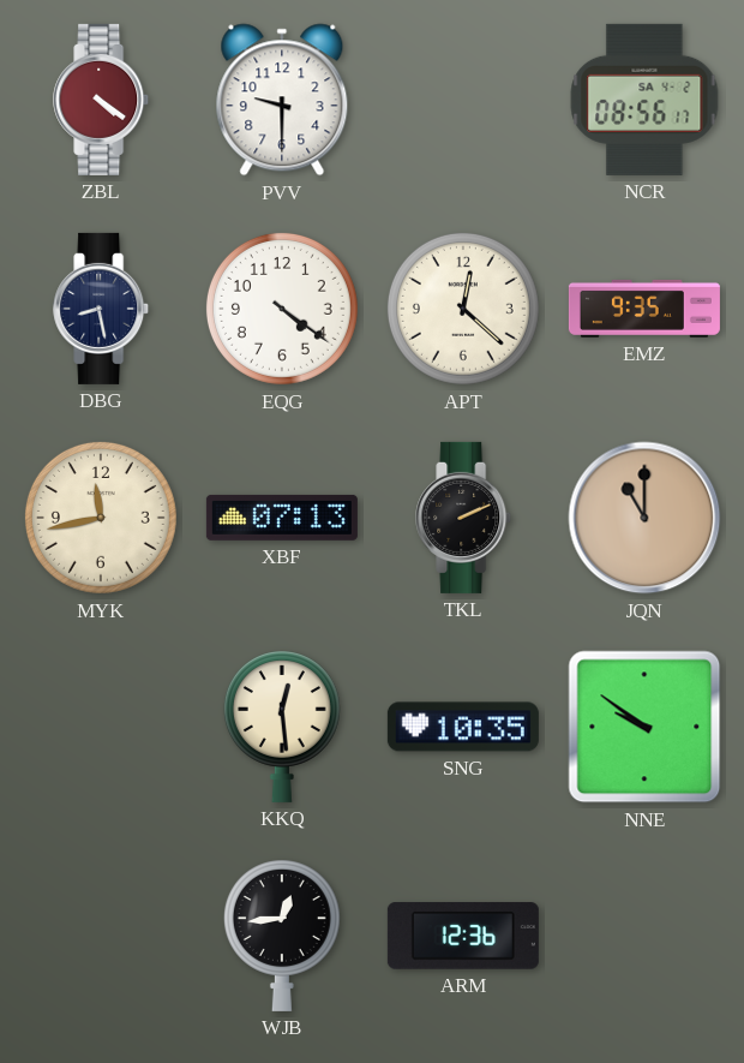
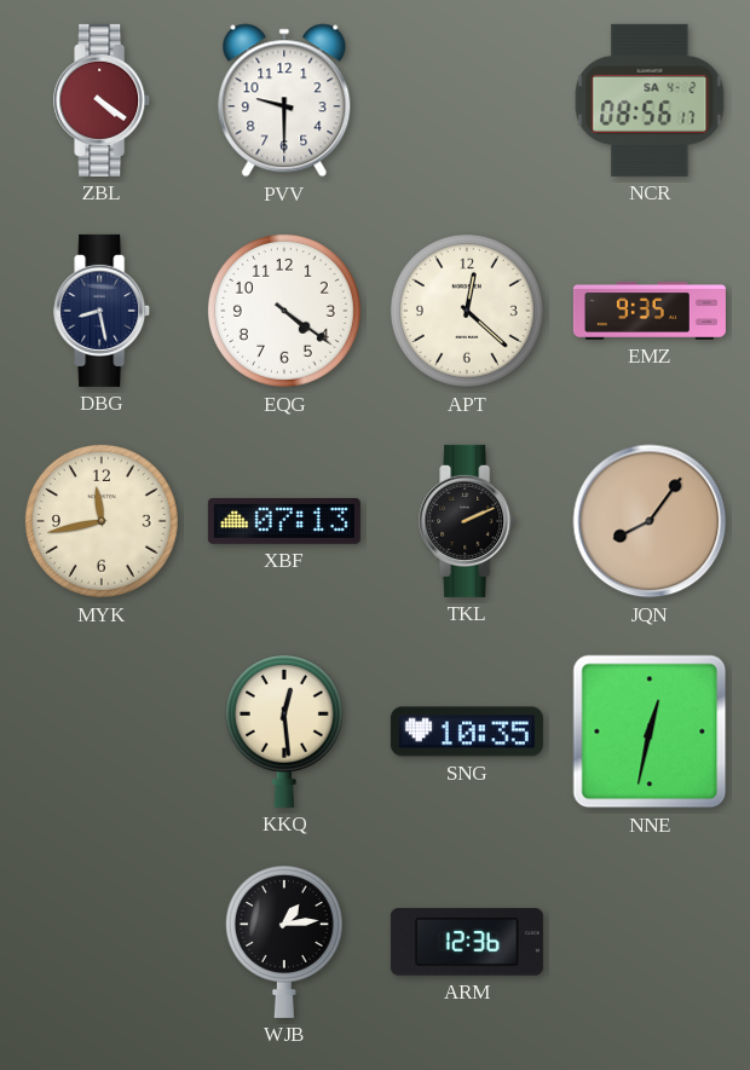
JQN: 11:00 -> 8:06 (650, 521)
NNE: 9:51 -> 12:32 (650, 731)
WJB: 12:44 -> 1:14 (284, 942)
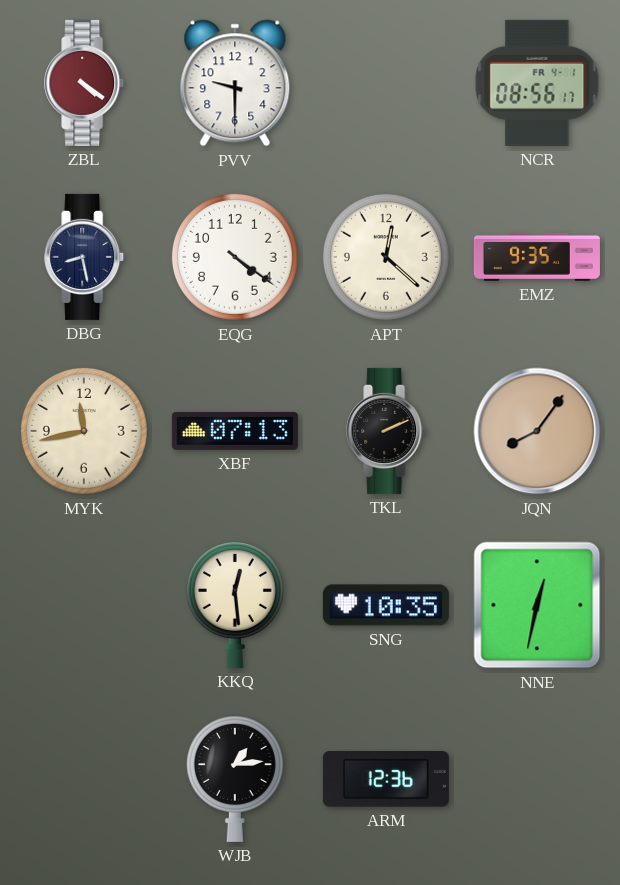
NCR date: SA 4-2 -> FR 4-1 (537, 83)
